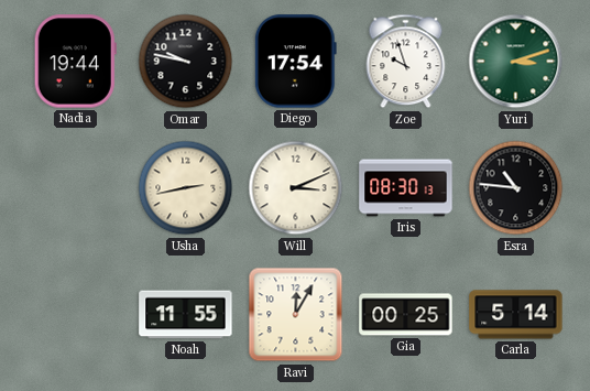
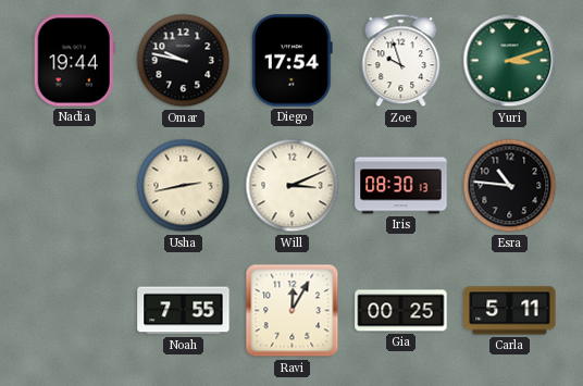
Noah: 11:55 -> 7:55 (184, 311)
Carla: 5:14 -> 5:11 (510, 311)
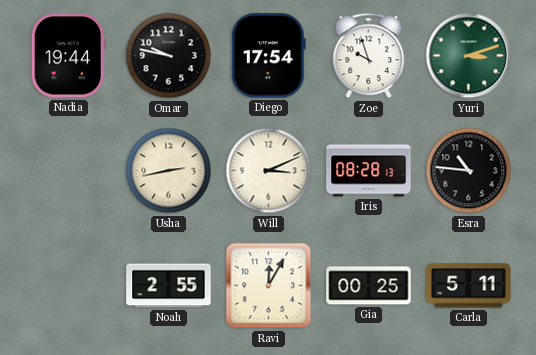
Iris: 08:30 -> 08:28 (369, 171)
Noah: 7:55 -> 2:55 (169, 286)
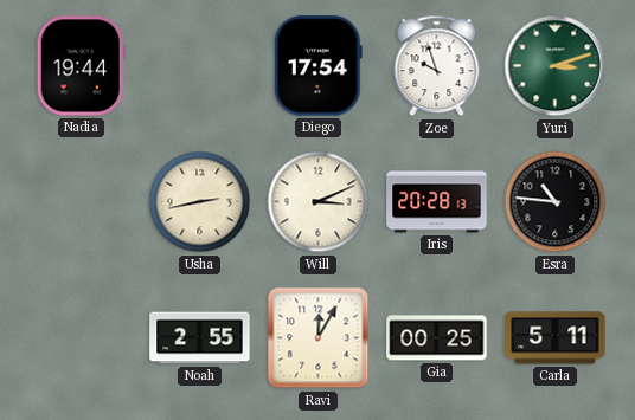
Omar: 9:47 -> none (169, 56)
Iris: 08:28 -> 20:28 (437, 202)
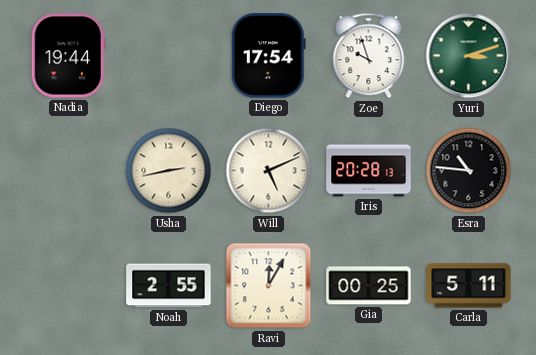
Will: 3:11 -> 5:11 (269, 171)
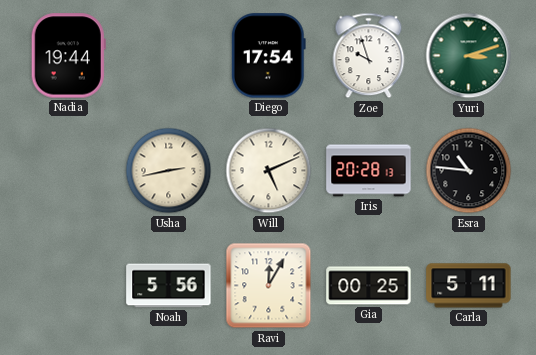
Noah: 2:55 -> 5:56 (169, 286)
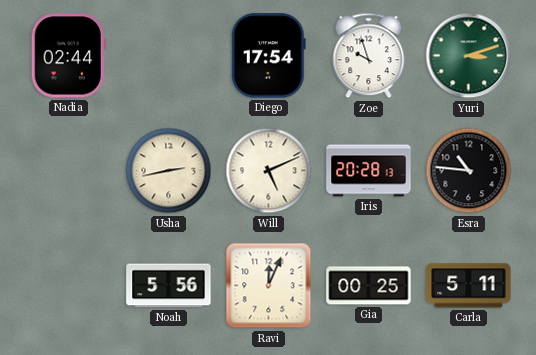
Nadia: 19:44 -> 02:44 (68, 56)
Ravi: 12:05 -> 12:04 (269, 286)
